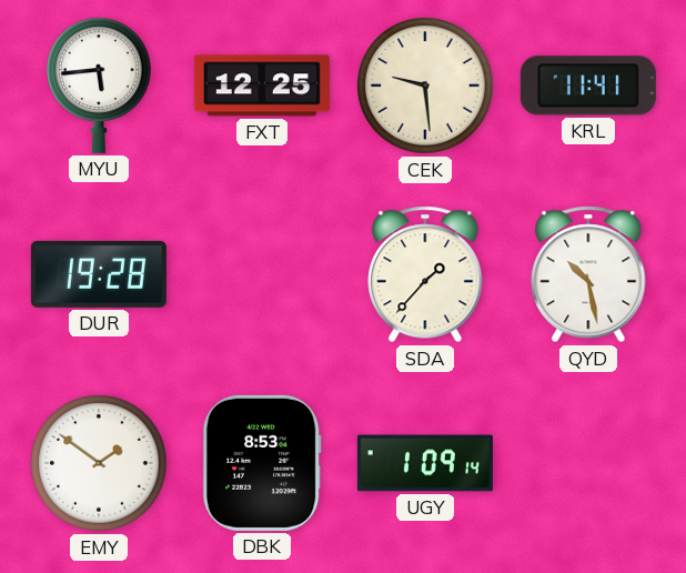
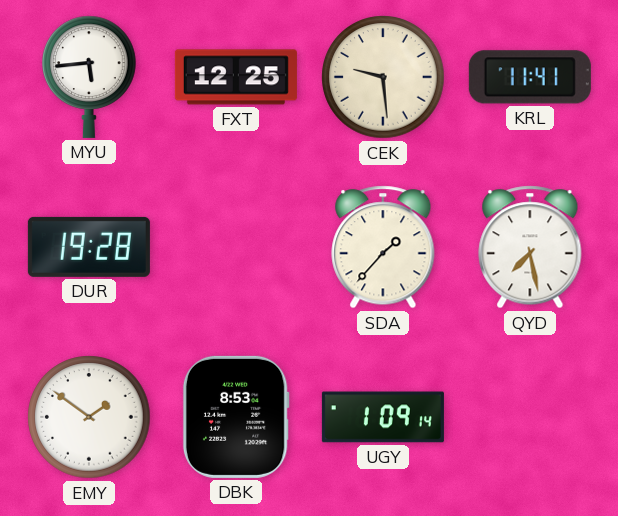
QYD: 10:28 -> 7:28 (530, 247)
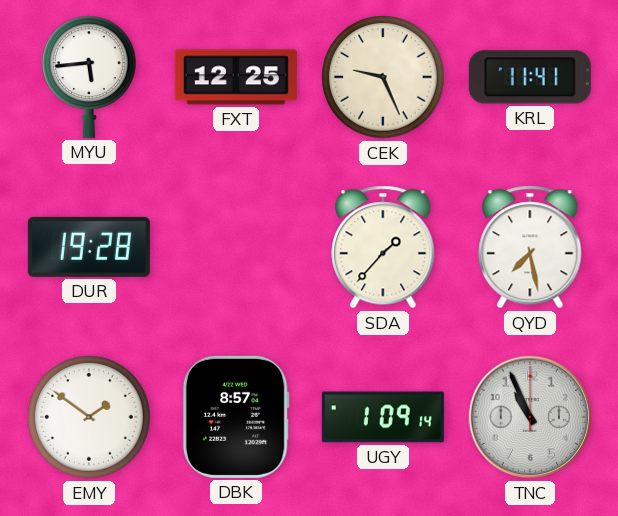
CEK: 9:29 -> 9:26 (383, 77)
DBK: 8:53 -> 8:57 (236, 417)
TNC: none -> 10:56 (530, 417)
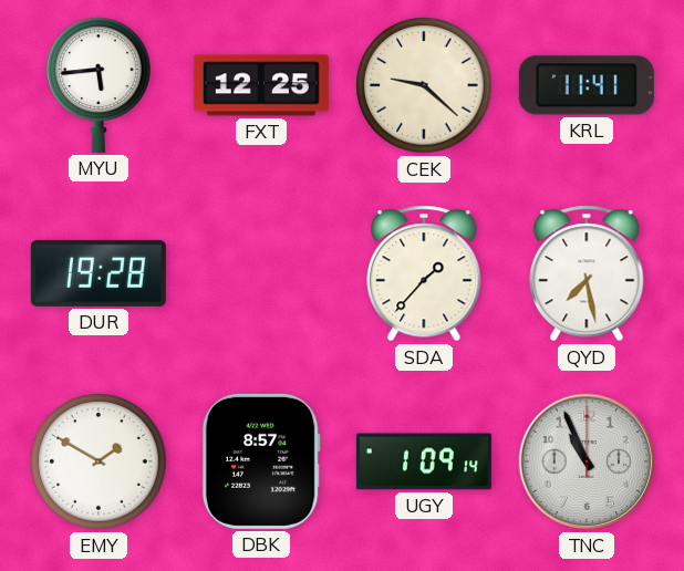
CEK: 9:26 -> 9:22 (424, 85)
EMY: 1:51 -> 1:50 (99, 461)
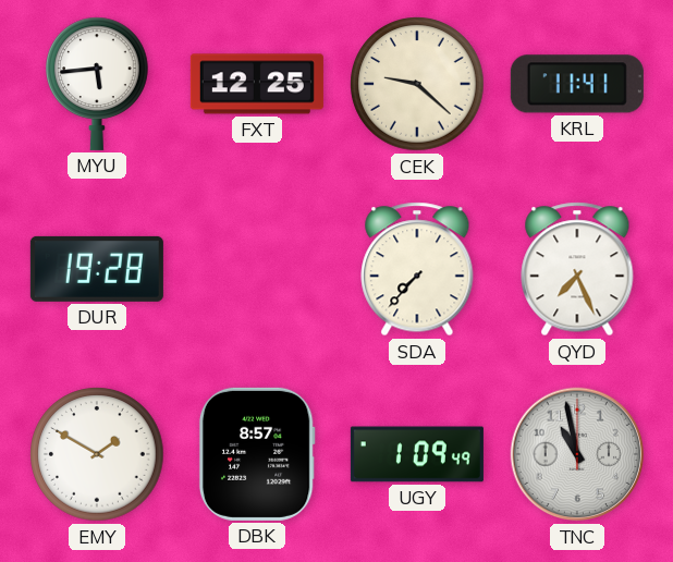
SDA: 1:37 -> 7:37 (417, 269)
QYD: 7:28 -> 7:26 (577, 269)
UGY: 1:09:14 -> 1:09:49 (417, 454)
TNC: 10:56 -> 10:58 (577, 454)
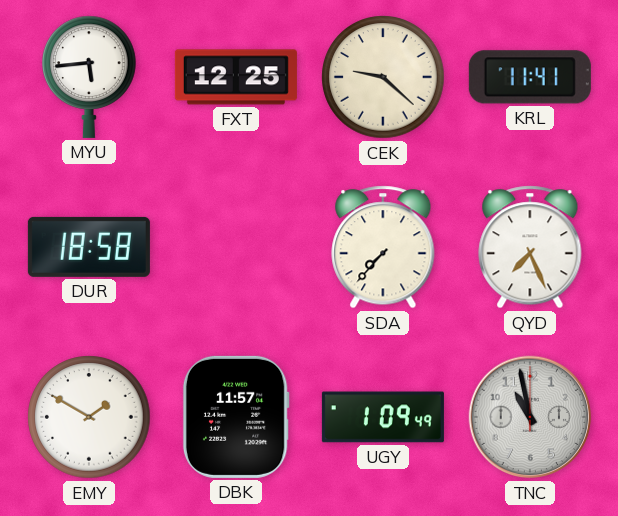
DUR: 19:28 -> 18:58 (89, 247)
DBK: 8:57 -> 11:57 (236, 417)
